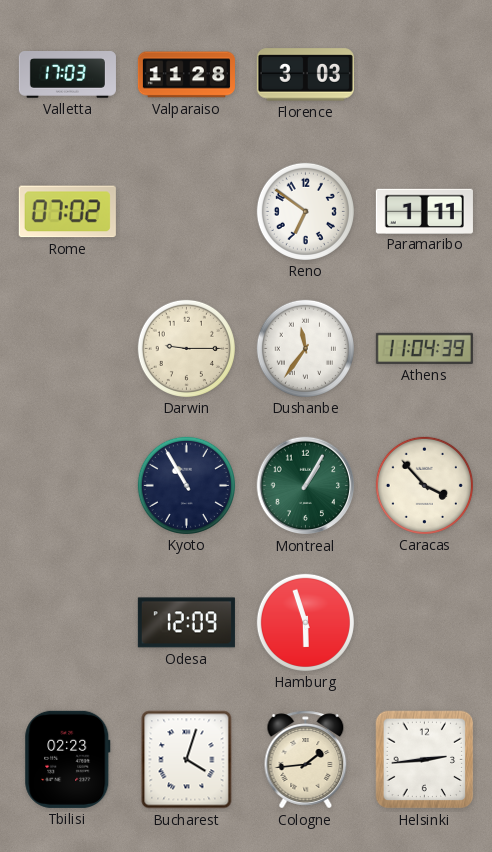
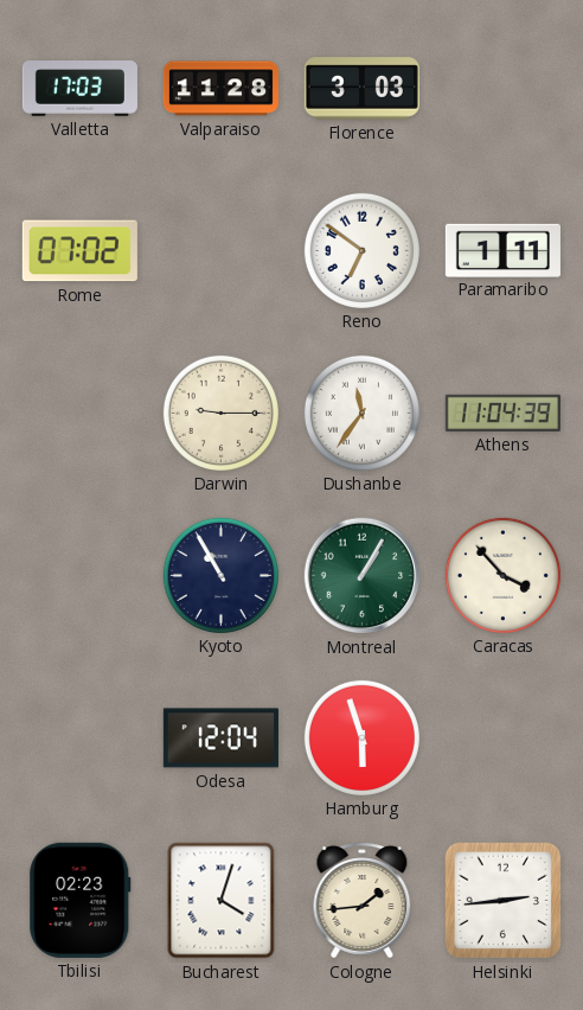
Odesa: 12:09 -> 12:04 (220, 739)
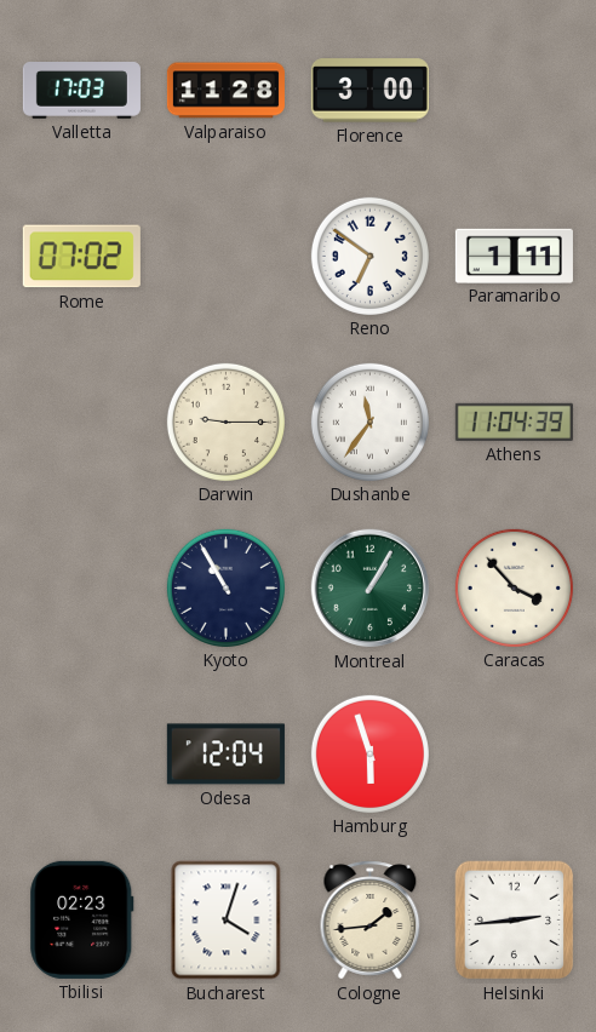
Florence: 3:03 -> 3:00 (369, 91)
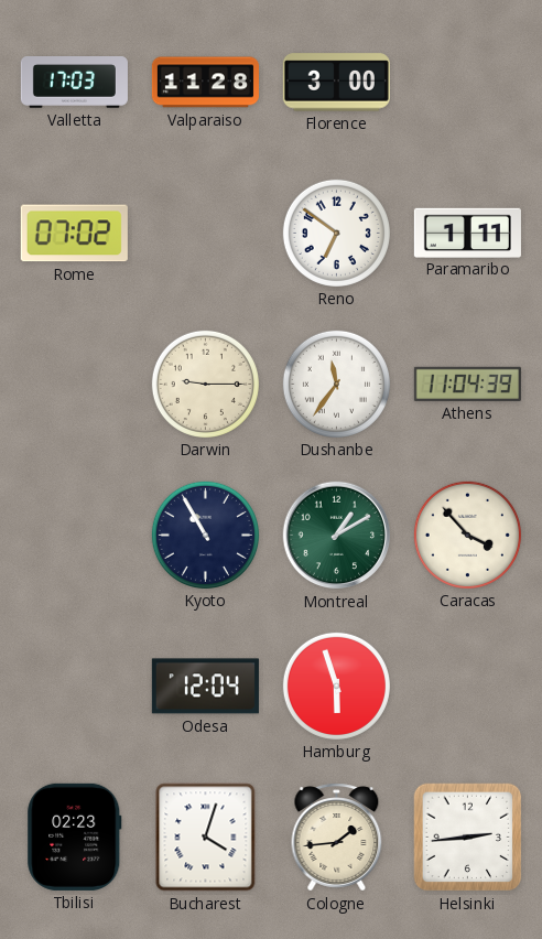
Montreal: 1:05 -> 1:10 (337, 536)
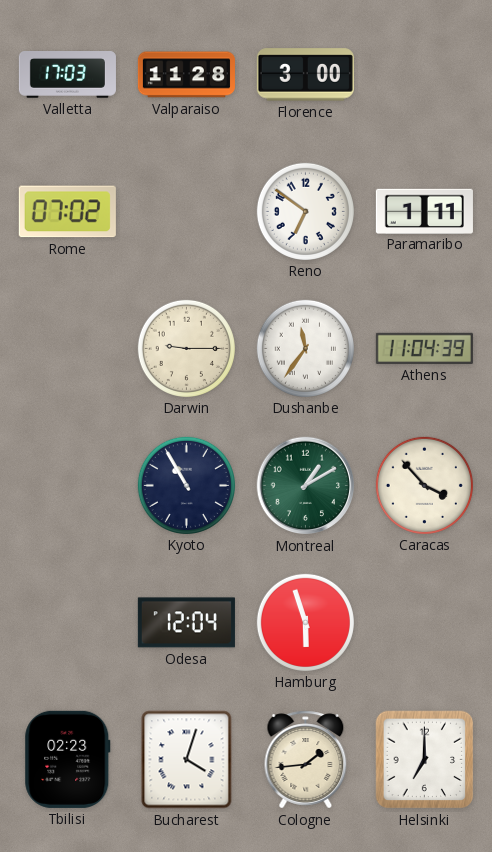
Helsinki: 2:44 -> 7:00 (425, 760)
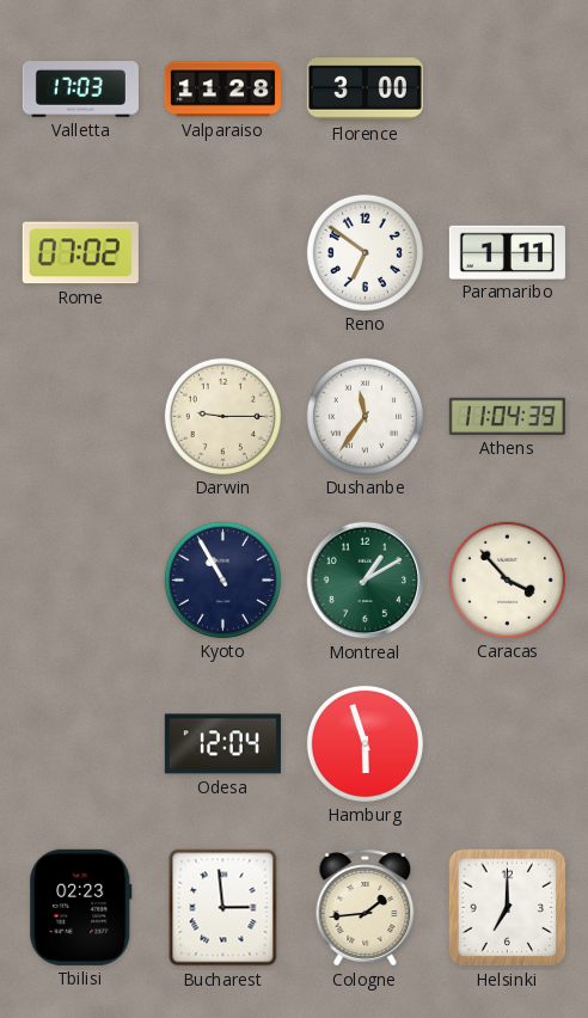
Bucharest: 4:03 -> 2:59 (223, 908)
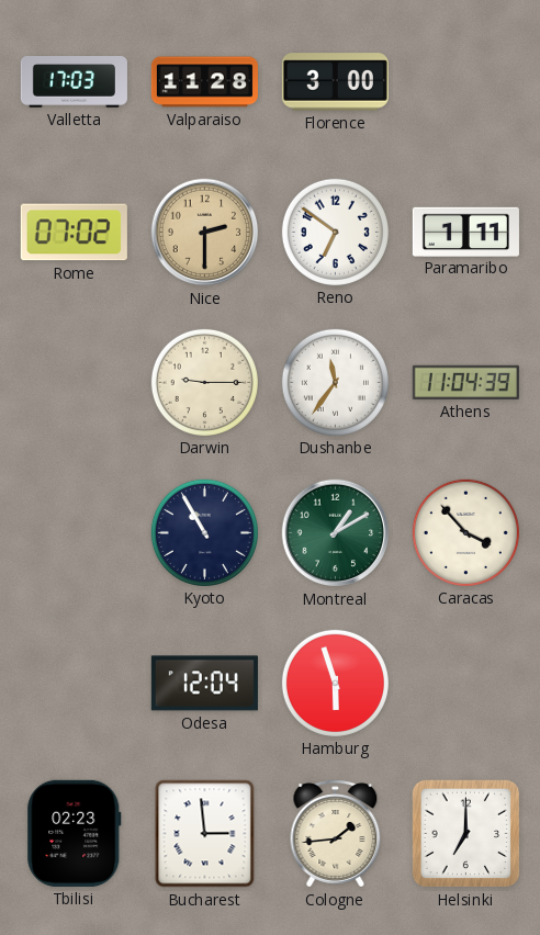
Nice: none -> 2:30 (205, 233)
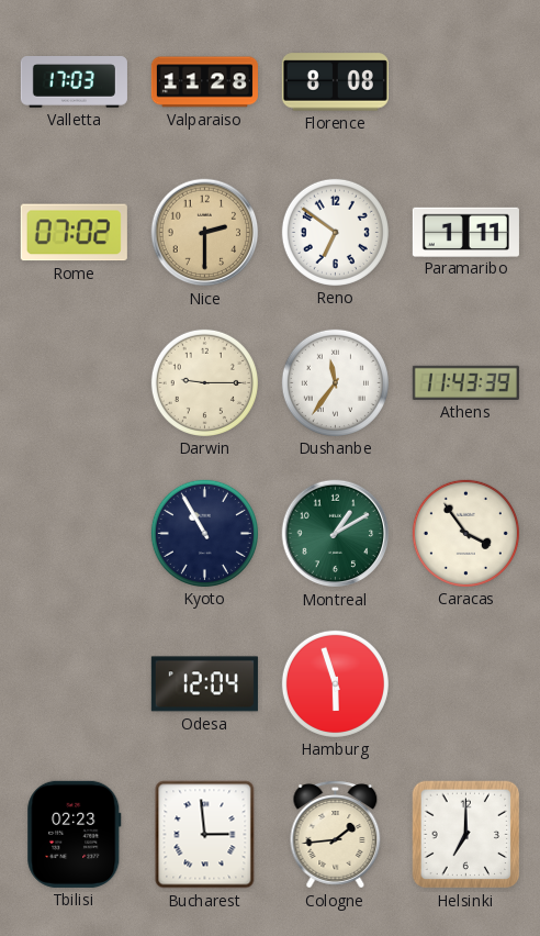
Florence: 3:00 -> 8:08 (335, 82)
Athens: 11:04 -> 11:43 (465, 382)
Caracas: 3:53 -> 3:54 (465, 533)
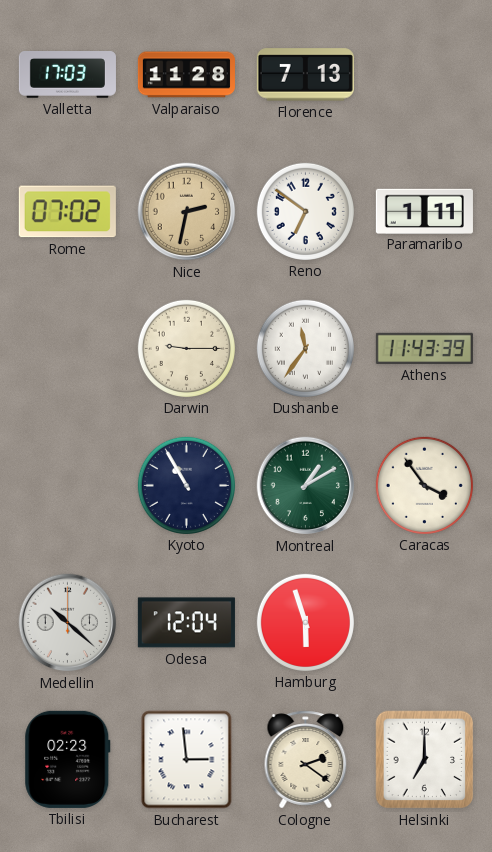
Florence: 8:08 -> 7:13 (305, 75)
Nice: 2:30 -> 2:32 (187, 212)
Medellin: none -> 10:22 (68, 623)
Cologne: 1:44 -> 2:21 (306, 760)
